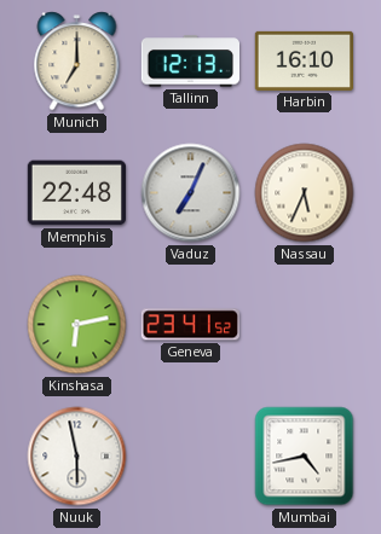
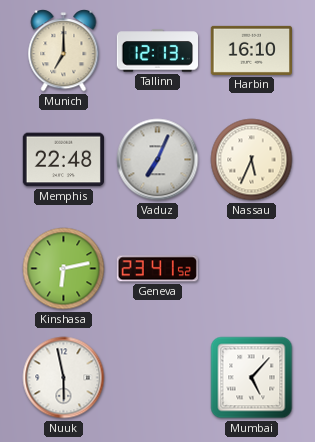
Mumbai: 4:43 -> 5:07 (252, 378)
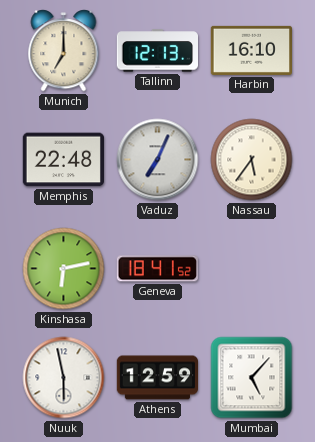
Nassau: 5:34 -> 5:36 (252, 160)
Geneva: 23:41 -> 18:41 (157, 269)
Athens: none -> 12:59 (157, 378)
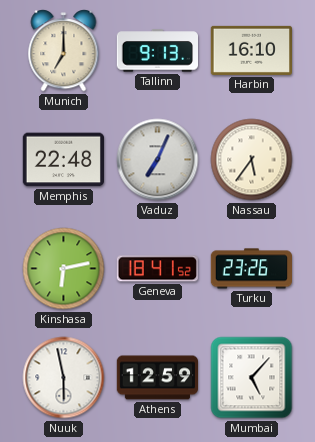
Tallinn: 12:13 -> 9:13 (157, 51)
Turku: none -> 23:26 (251, 269)
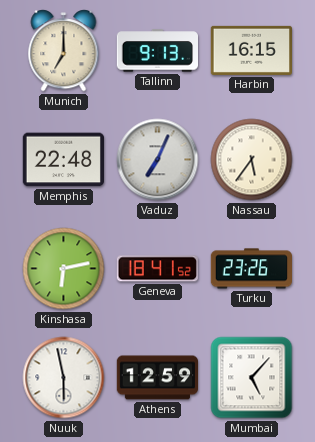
Harbin: 16:10 -> 16:15 (251, 50)
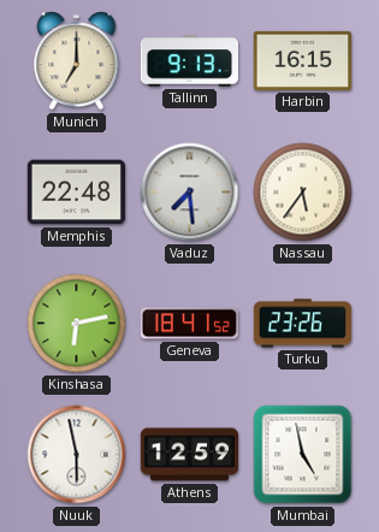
Vaduz: 7:04 -> 7:29 (190, 193)
Mumbai: 5:07 -> 4:58 (303, 455)
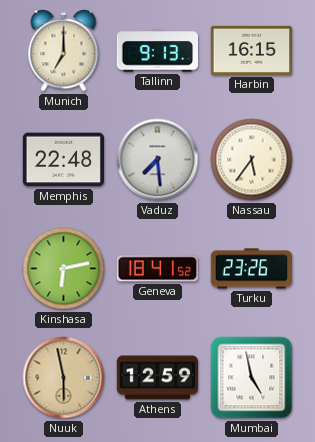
Nuuk dial: white -> champagne (64, 378)
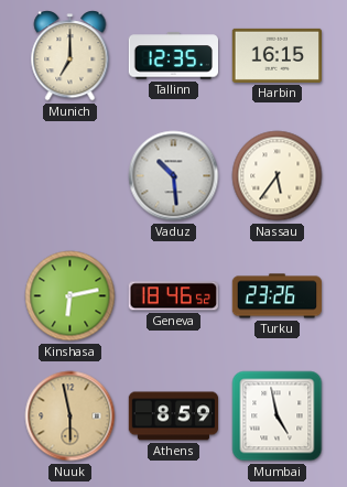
Tallinn: 9:13 -> 12:35 (173, 56)
Memphis: 22:48 -> none (63, 160)
Vaduz: 7:29 -> 10:29 (174, 176)
Geneva: 18:41 -> 18:46 (173, 296)
Athens: 12:59 -> 8:59 (173, 416)
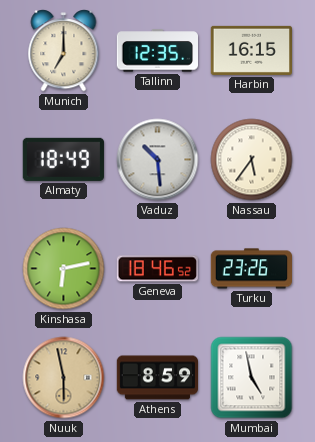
Almaty: none -> 18:49 (63, 159)
